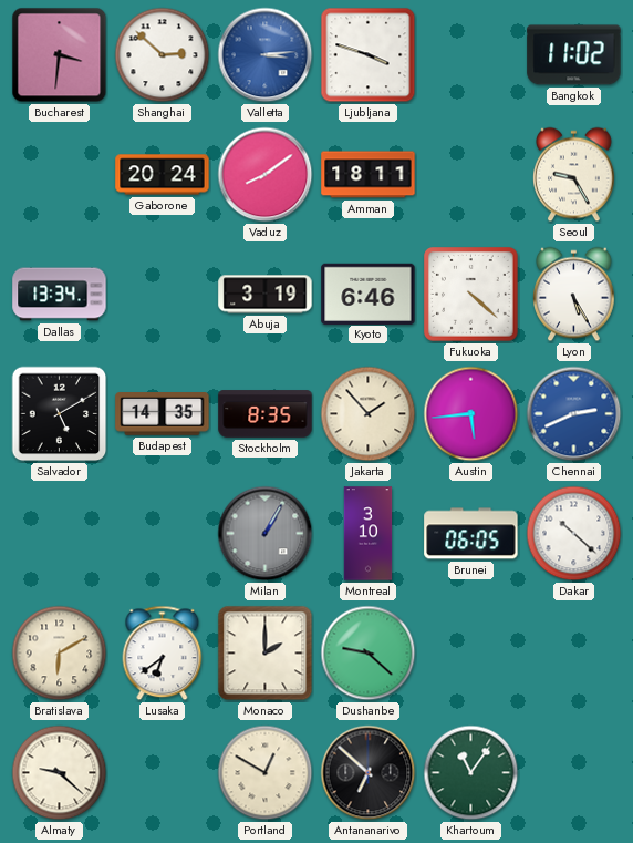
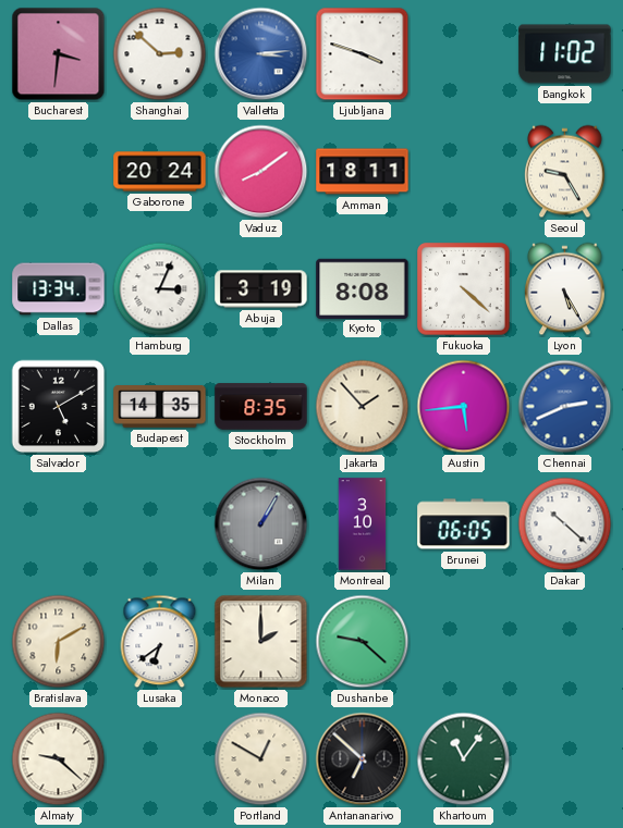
Hamburg: none -> 3:04 (160, 289)
Kyoto: 6:46 -> 8:08 (363, 288)
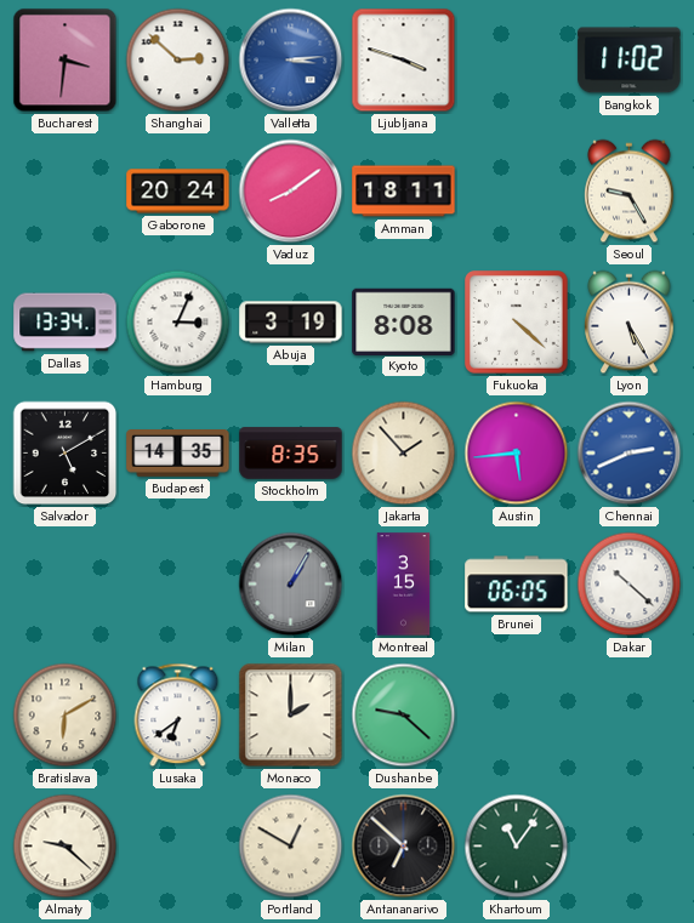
Montreal: 3:10 -> 3:15 (404, 585)
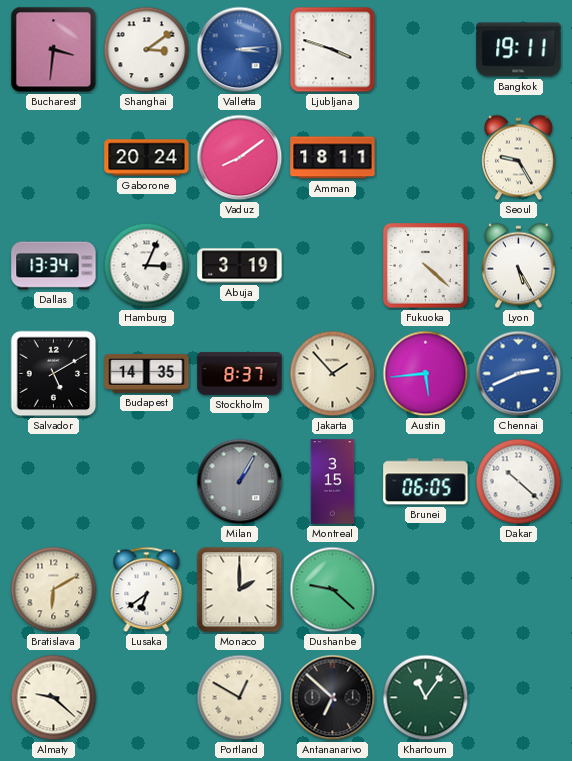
Shanghai: 2:52 -> 3:09 (147, 50)
Bangkok: 11:02 -> 19:11 (519, 50)
Kyoto: 8:08 -> none (404, 321)
Stockholm: 8:35 -> 8:37 (240, 374)
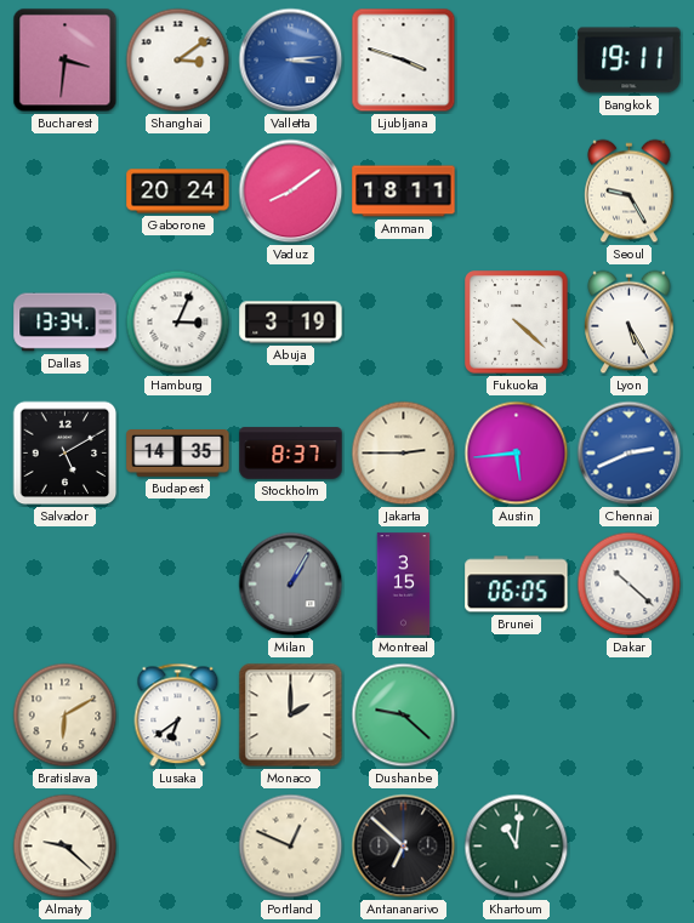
Jakarta: 1:53 -> 2:45 (404, 454)
Portland: 12:50 -> 12:49 (291, 847)
Khartoum: 11:06 -> 11:01 (517, 847)
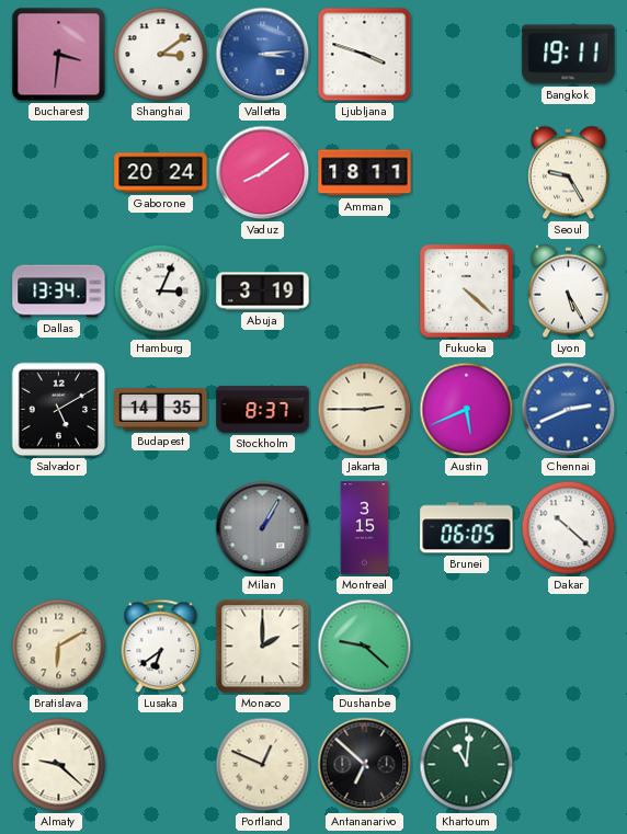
Austin: 5:44 -> 5:41 (467, 410)
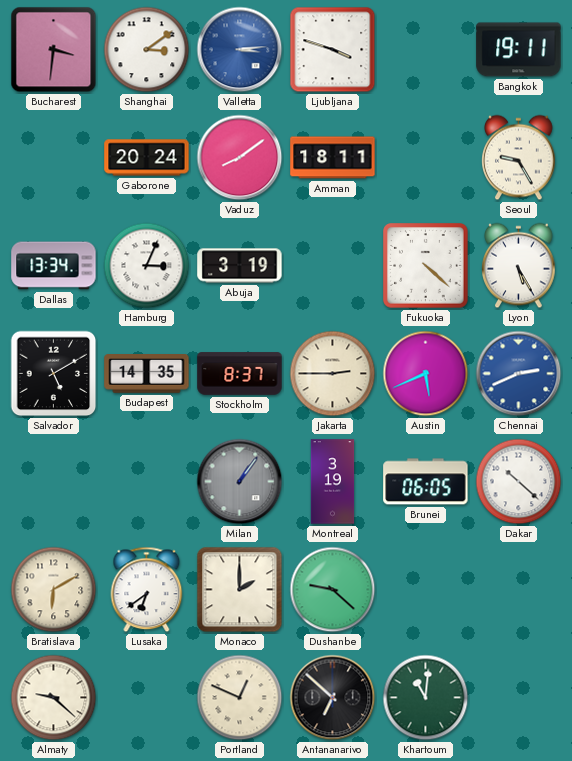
Milan: 1:05 -> 1:06 (240, 482)
Montreal: 3:15 -> 3:19 (333, 482)
